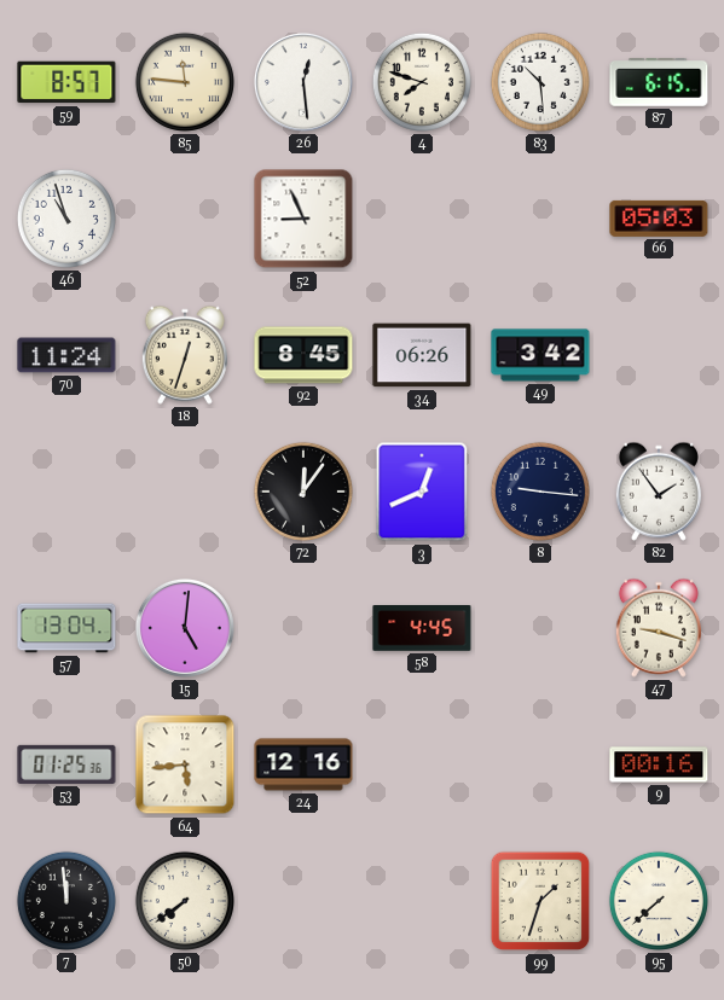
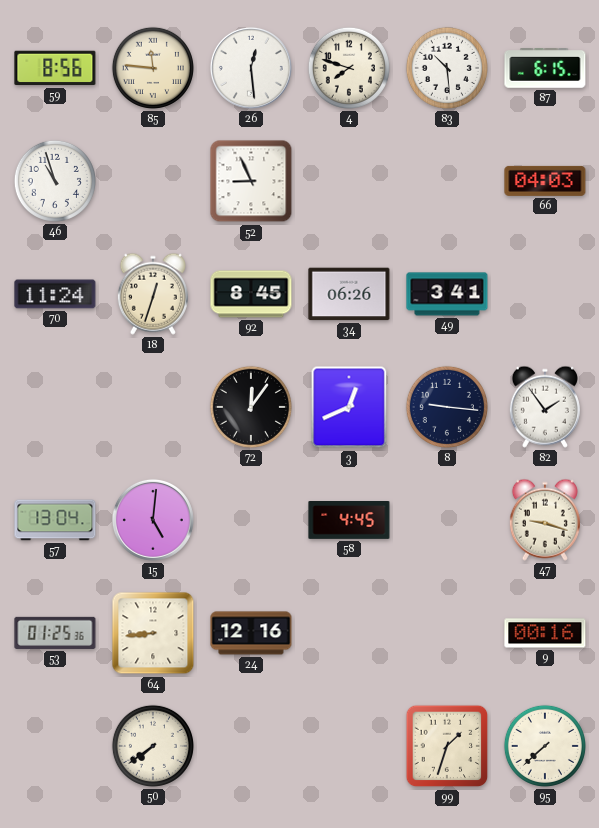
59: 8:57 -> 8:56 (55, 68)
66: 05:03 -> 04:03 (545, 181)
49: 3:42 -> 3:41 (447, 294)
64: 5:44 -> 8:44 (153, 633)
7: 11:59 -> none (66, 901)
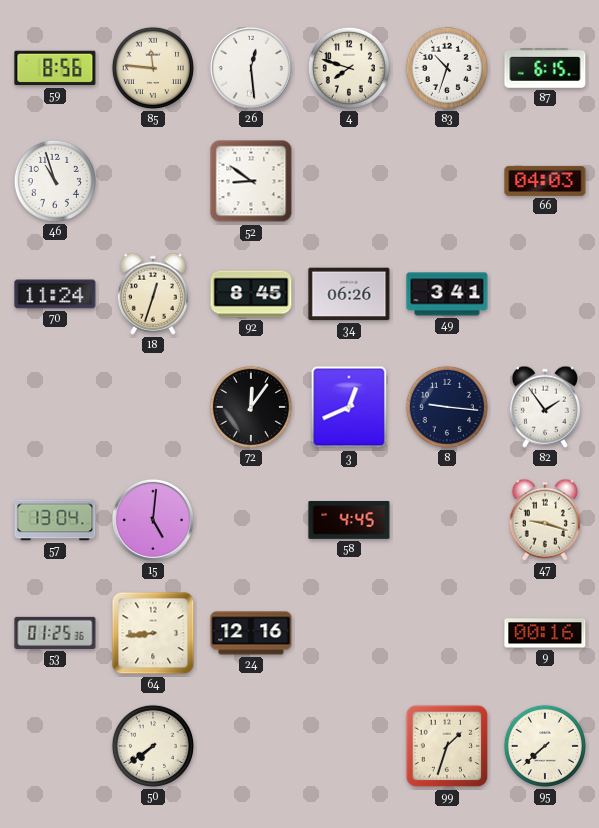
83: 10:29 -> 10:33 (447, 68)
52: 8:56 -> 8:51 (251, 181)
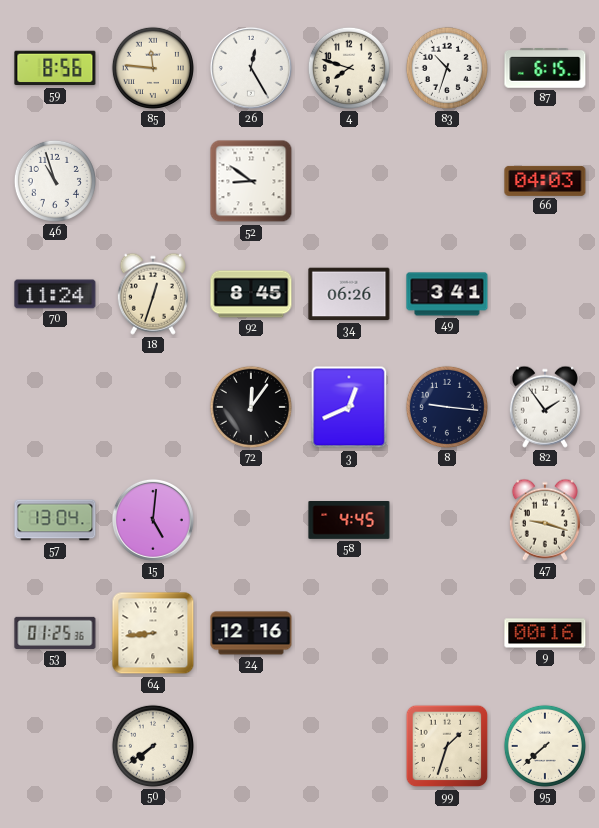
26: 12:29 -> 12:25 (251, 68)
